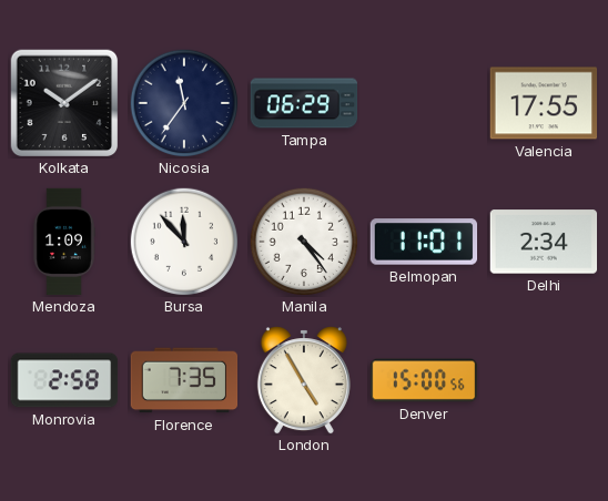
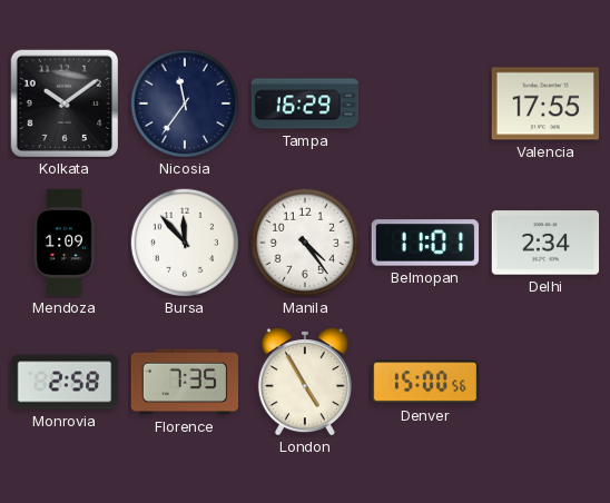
Tampa: 06:29 -> 16:29 (305, 103)
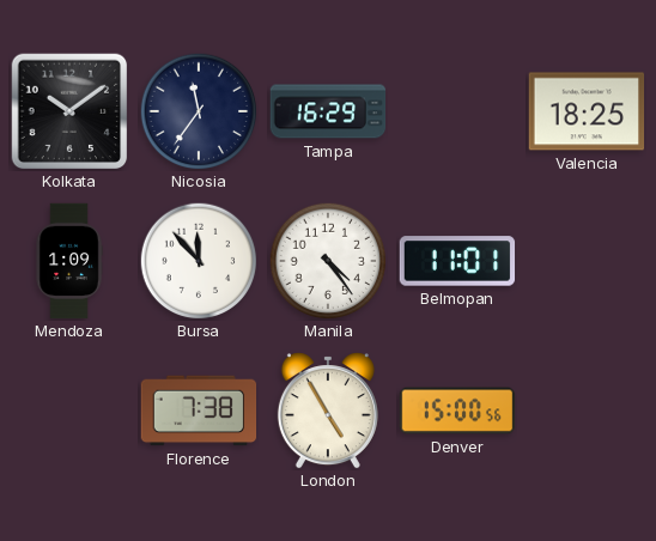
Valencia: 17:55 -> 18:25 (587, 111)
Delhi: 2:34 -> none (545, 243)
Monrovia: 2:58 -> none (65, 382)
Florence: 7:35 -> 7:38 (199, 411)
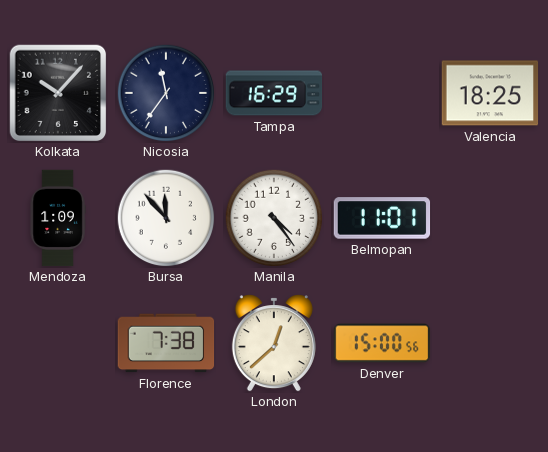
Kolkata: 10:09 -> 10:07 (58, 93)
London: 4:55 -> 12:38 (274, 343)
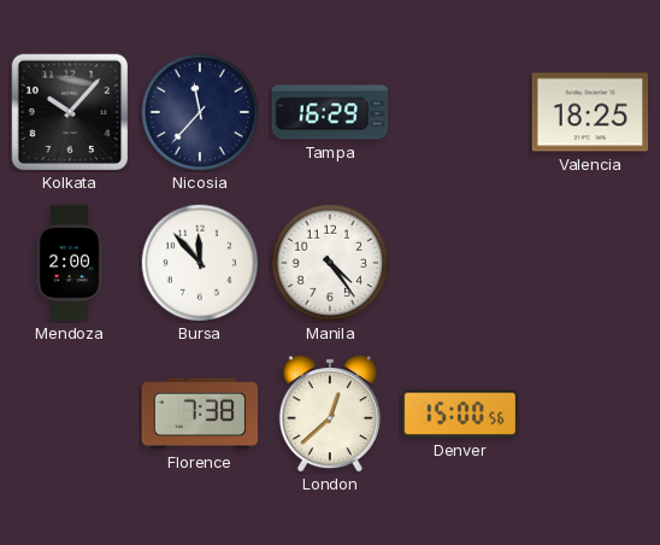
Nicosia: 11:36 -> 11:37 (200, 112)
Mendoza: 1:09 -> 2:00 (70, 263)
Belmopan: 11:01 -> none (382, 218)
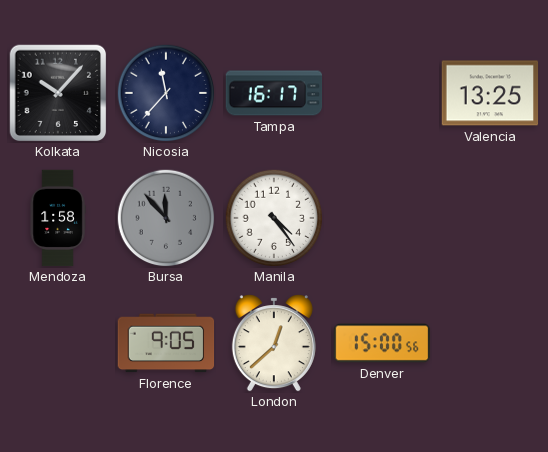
Tampa: 16:29 -> 16:17 (274, 93)
Valencia: 18:25 -> 13:25 (490, 93)
Mendoza: 2:00 -> 1:58 (58, 218)
Bursa dial: white -> grey (166, 218)
Florence: 7:38 -> 9:05 (166, 343)
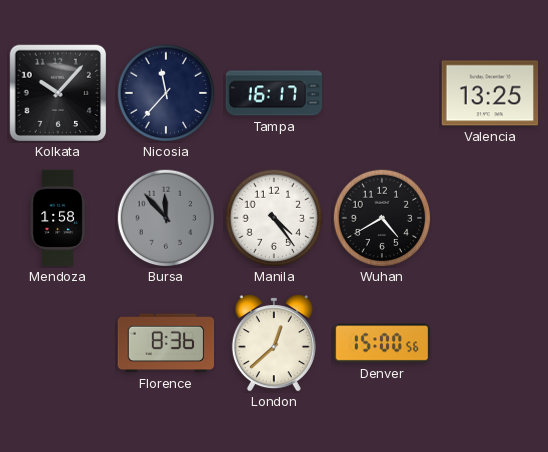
Wuhan: none -> 4:40 (382, 218)
Florence: 9:05 -> 8:36 (166, 343)
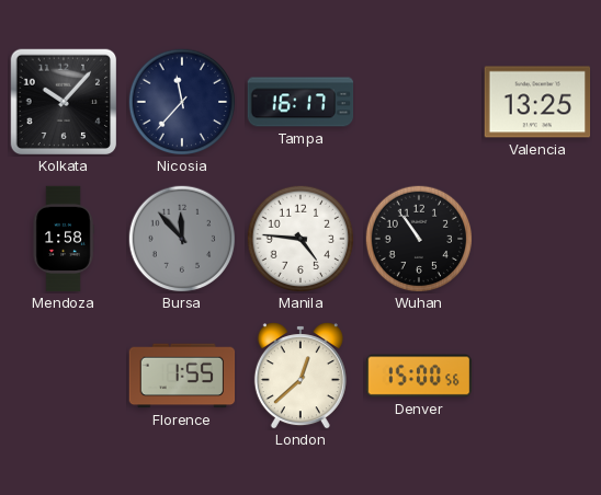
Manila: 4:24 -> 4:46 (300, 239)
Wuhan: 4:40 -> 10:54 (419, 239)
Florence: 8:36 -> 1:55 (182, 376)
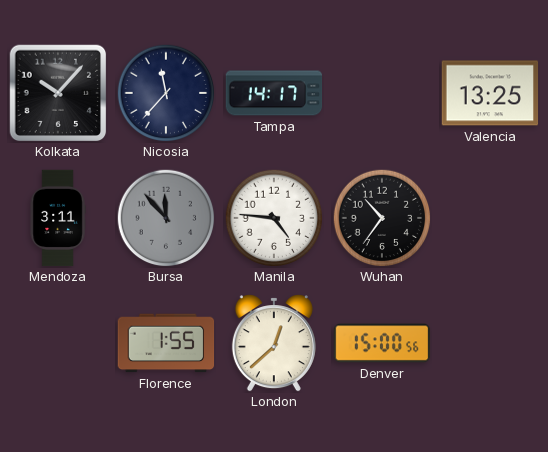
Tampa: 16:17 -> 14:17 (274, 93)
Mendoza: 1:58 -> 3:11 (58, 218)
Wuhan: 10:54 -> 10:36 (382, 218)
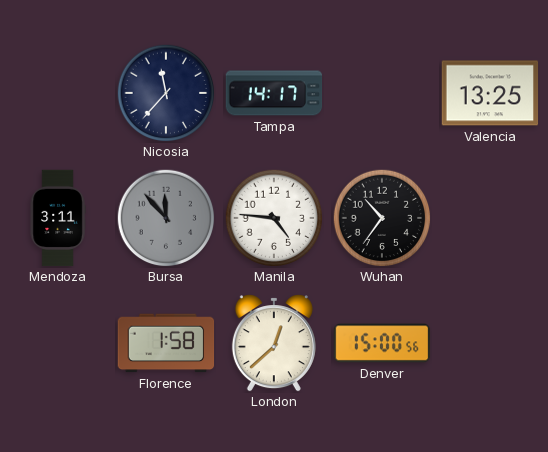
Kolkata: 10:07 -> none (58, 93)
Florence: 1:55 -> 1:58 (166, 343)
